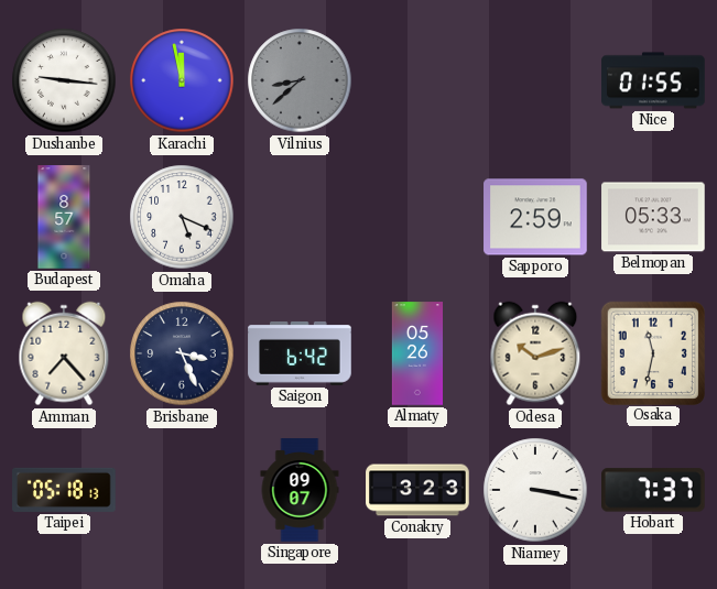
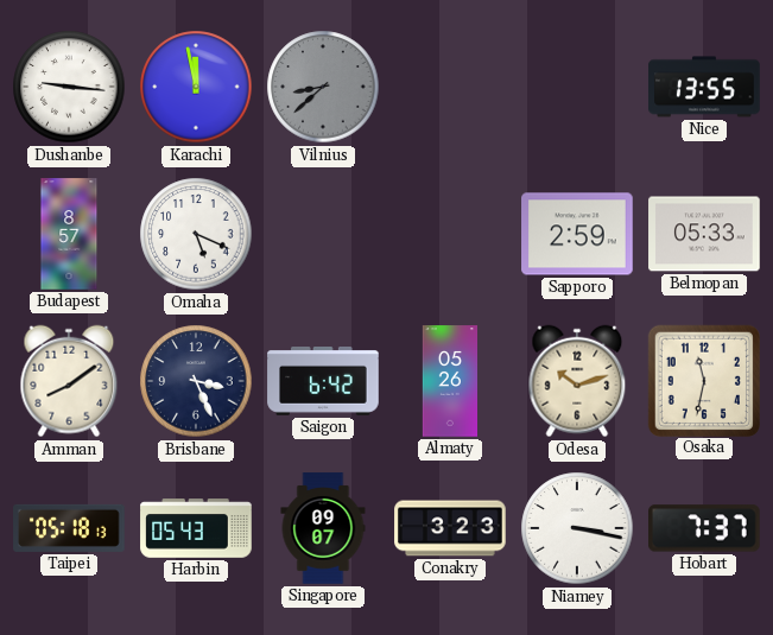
Nice: 01:55 -> 13:55 (704, 87)
Amman: 7:23 -> 8:09 (69, 381)
Harbin: none -> 05:43 (196, 528)
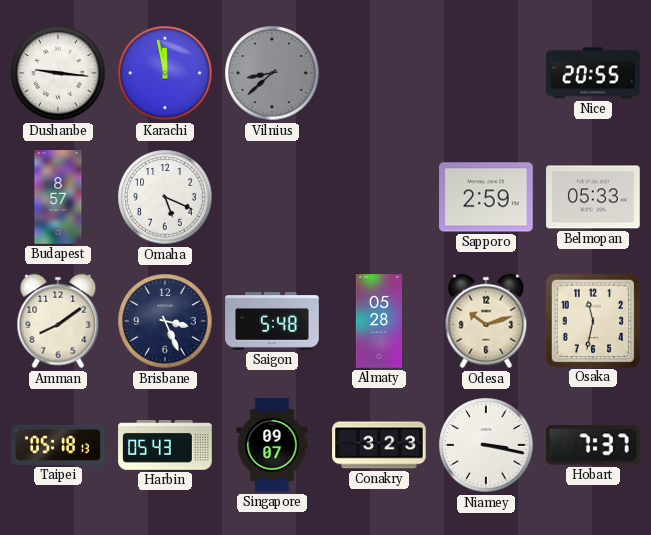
Nice: 13:55 -> 20:55 (593, 73)
Saigon: 6:42 -> 5:48 (272, 322)
Almaty: 05:26 -> 05:28 (378, 321)
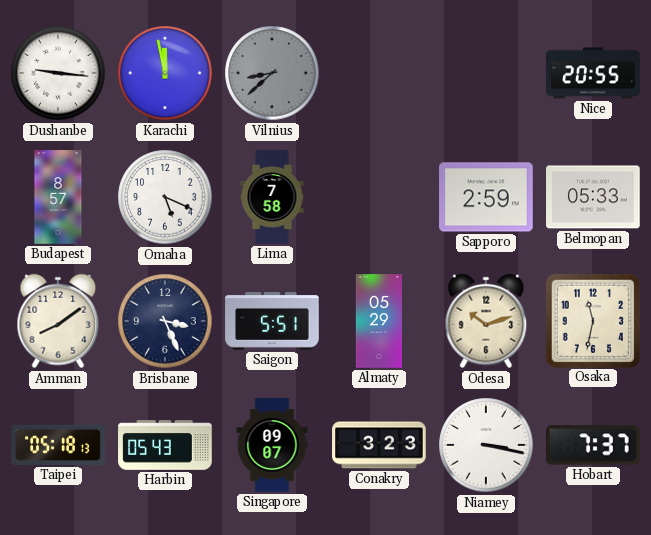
Lima: none -> 7:58 (272, 197)
Saigon: 5:48 -> 5:51 (272, 322)
Almaty: 05:28 -> 05:29 (378, 321)
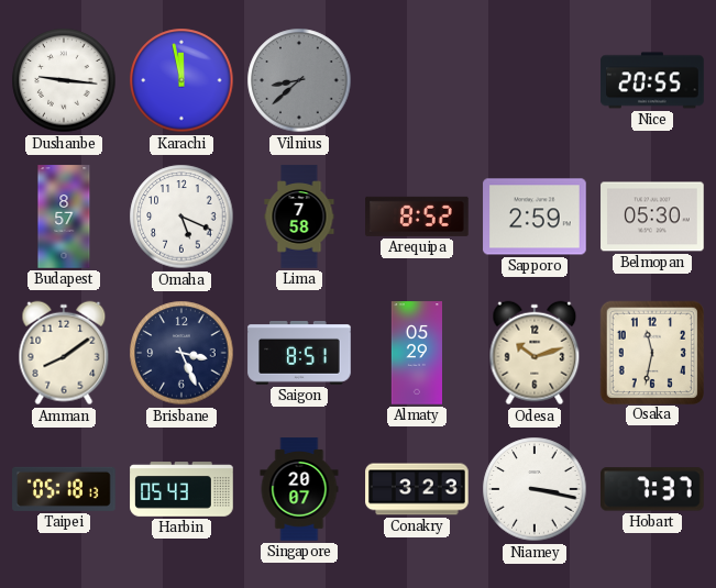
Arequipa: none -> 8:52 (417, 217)
Belmopan: 05:33 -> 05:30 (652, 217)
Saigon: 5:51 -> 8:51 (299, 354)
Singapore: 09:07 -> 20:07 (299, 489)
